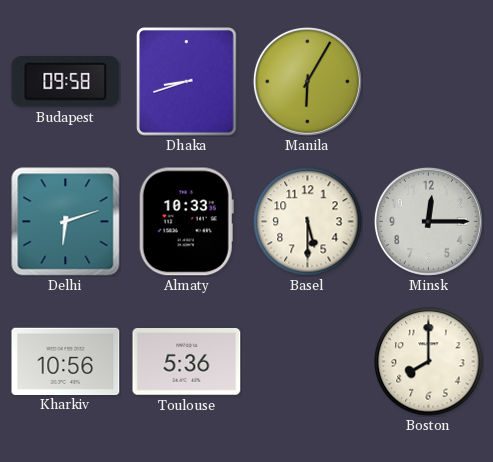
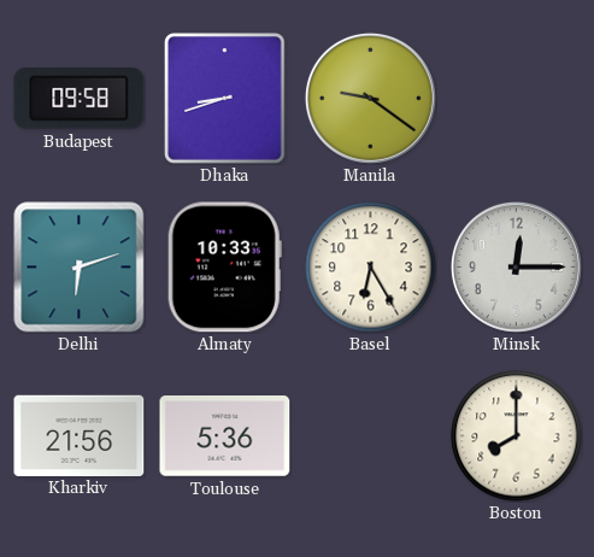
Manila: 6:05 -> 9:21 (370, 98)
Basel: 5:30 -> 6:25 (371, 268)
Kharkiv: 10:56 -> 21:56 (80, 435)
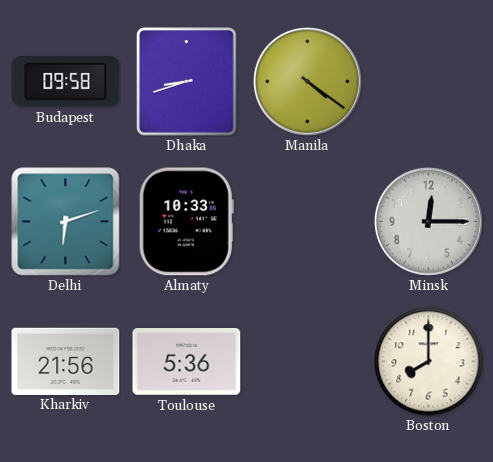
Manila: 9:21 -> 4:21 (307, 81)
Basel: 6:25 -> none (371, 268)
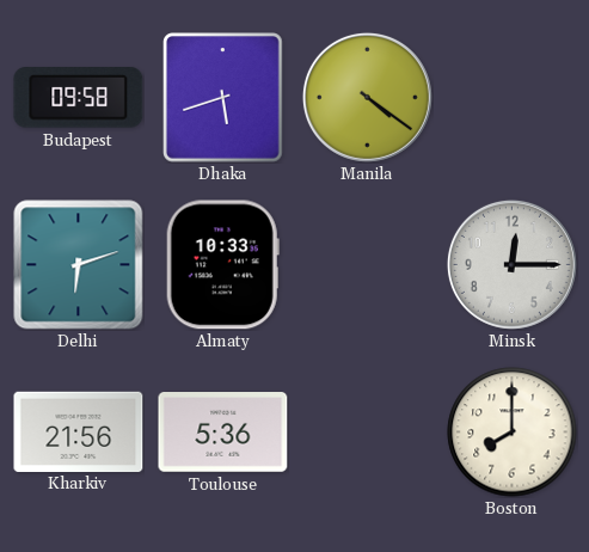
Dhaka: 8:42 -> 5:42 (223, 98)
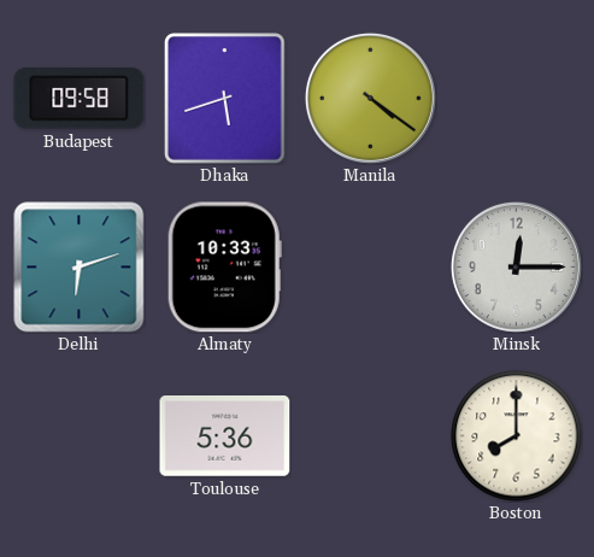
Kharkiv: 21:56 -> none (79, 431)
